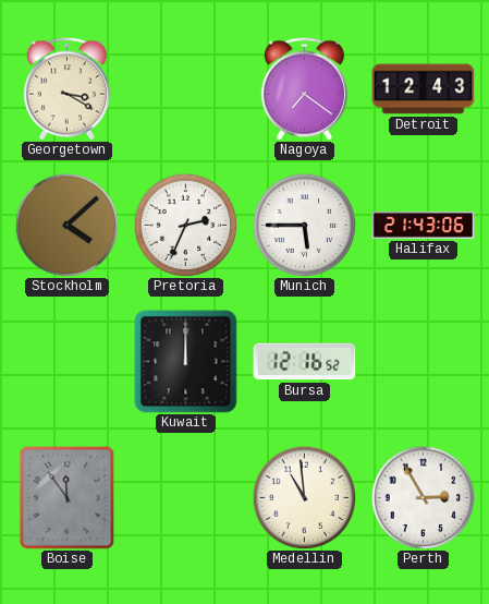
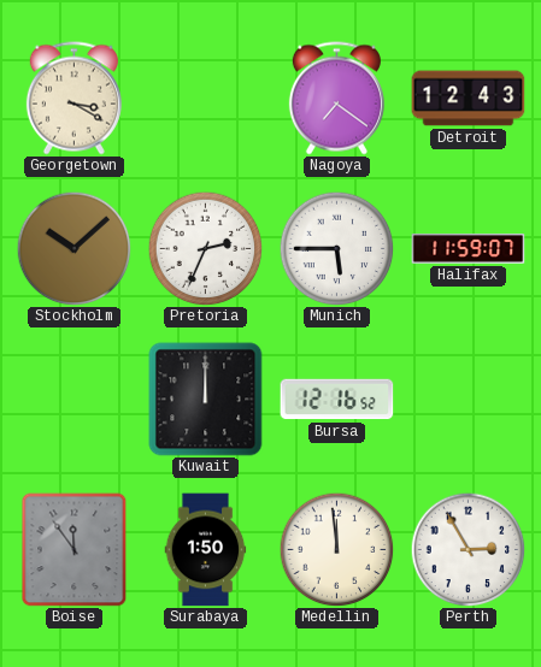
Stockholm: 4:08 -> 10:08 (73, 248)
Halifax: 21:43 -> 11:59 (469, 249)
Surabaya: none -> 1:50 (206, 550)
Medellin: 10:59 -> 11:59 (336, 549)
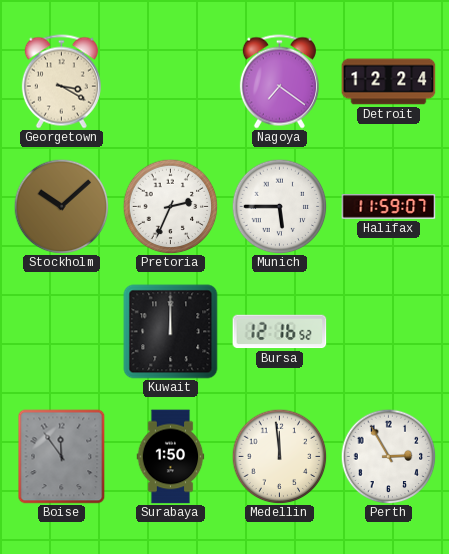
Detroit: 12:43 -> 12:24 (389, 82)
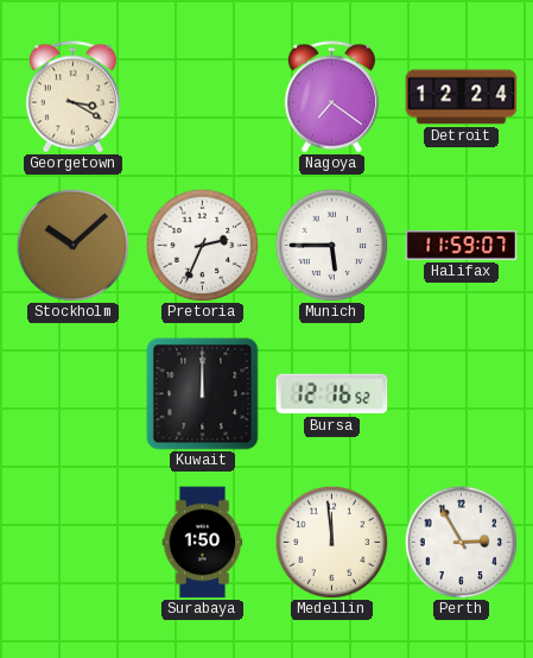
Boise: 11:54 -> none (62, 457)
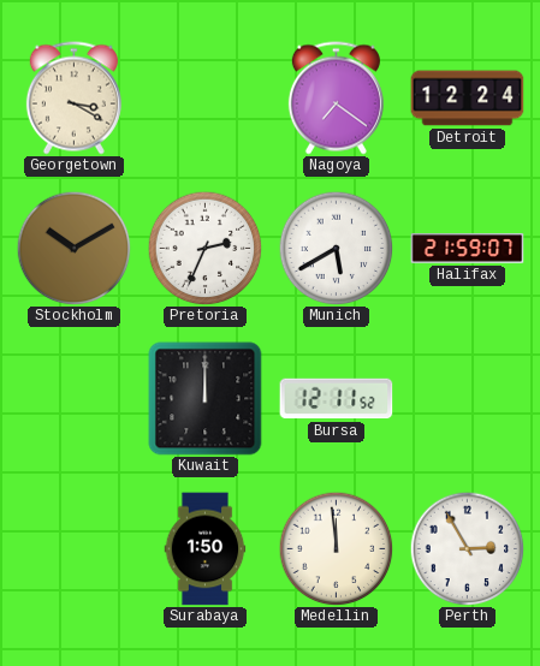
Stockholm: 10:08 -> 10:10 (73, 248)
Munich: 5:45 -> 5:40 (336, 248)
Halifax: 11:59 -> 21:59 (468, 249)
Bursa: 12:16 -> 12:11 (337, 399)
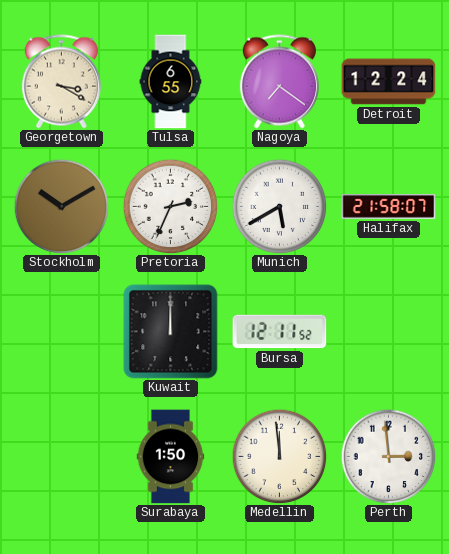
Tulsa: none -> 6:55 (171, 82)
Halifax: 21:59 -> 21:58 (389, 207)
Perth: 2:55 -> 2:59 (388, 456)
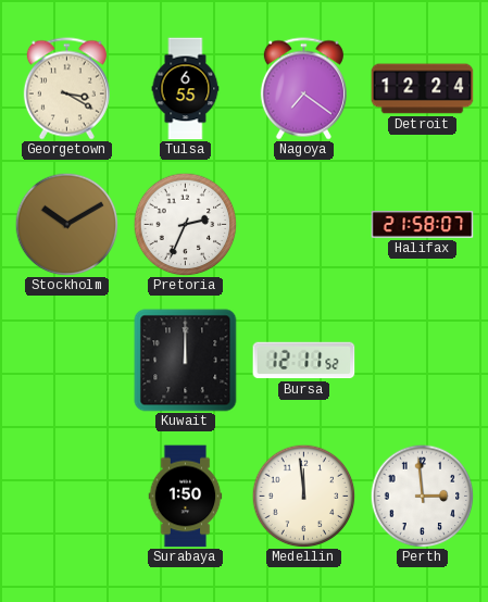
Munich: 5:40 -> none (279, 206)
